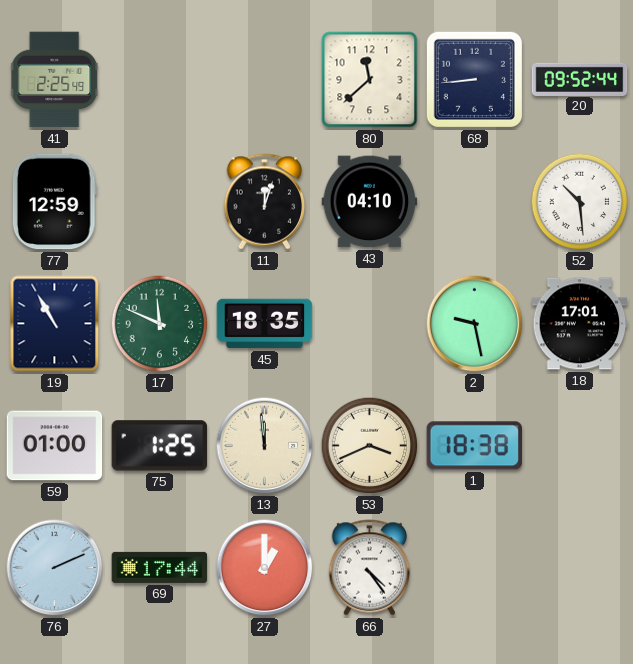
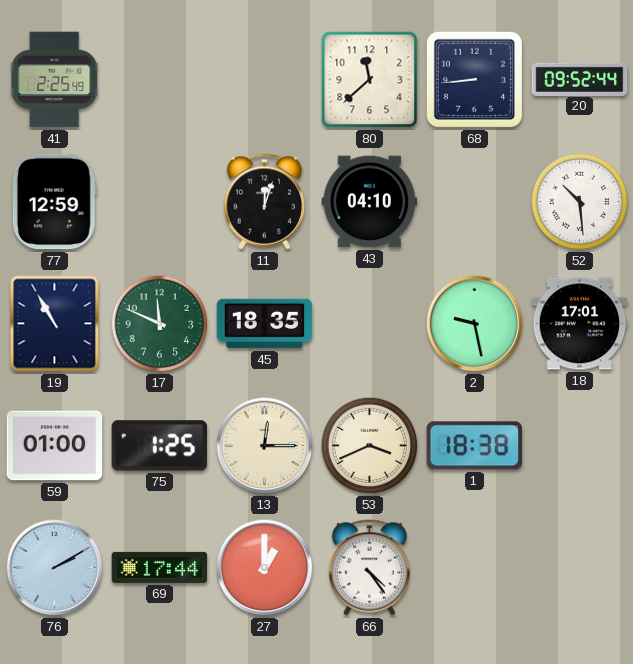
13: 11:59 -> 12:15 (265, 446)
76: 2:11 -> 2:10 (55, 568)
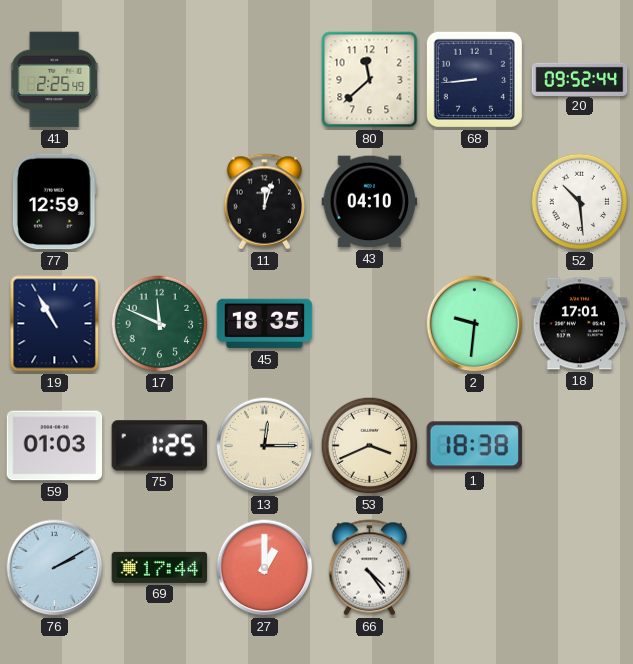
2: 9:28 -> 9:31 (475, 324)
59: 01:00 -> 01:03 (55, 446)
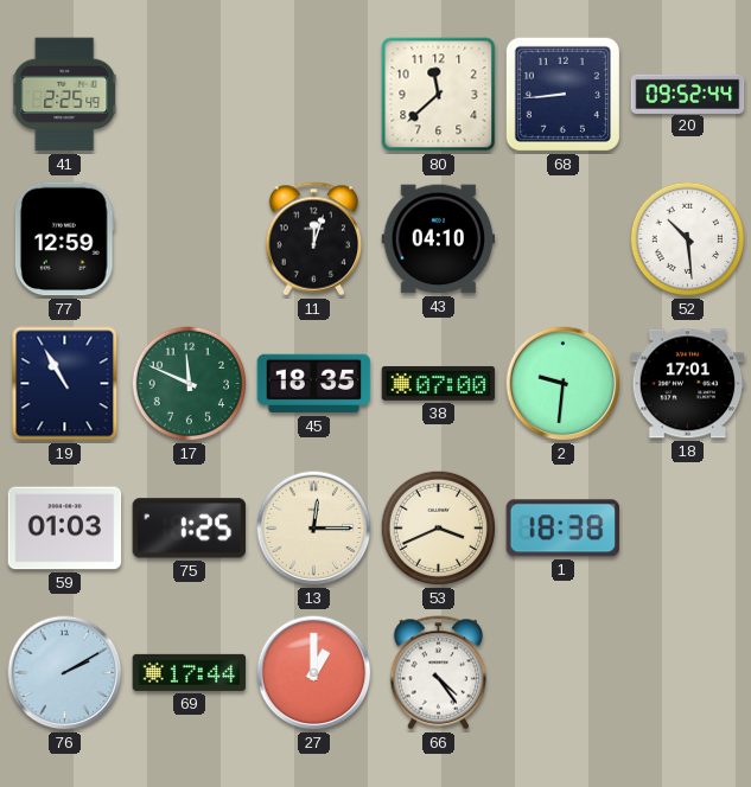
38: none -> 07:00 (439, 384)
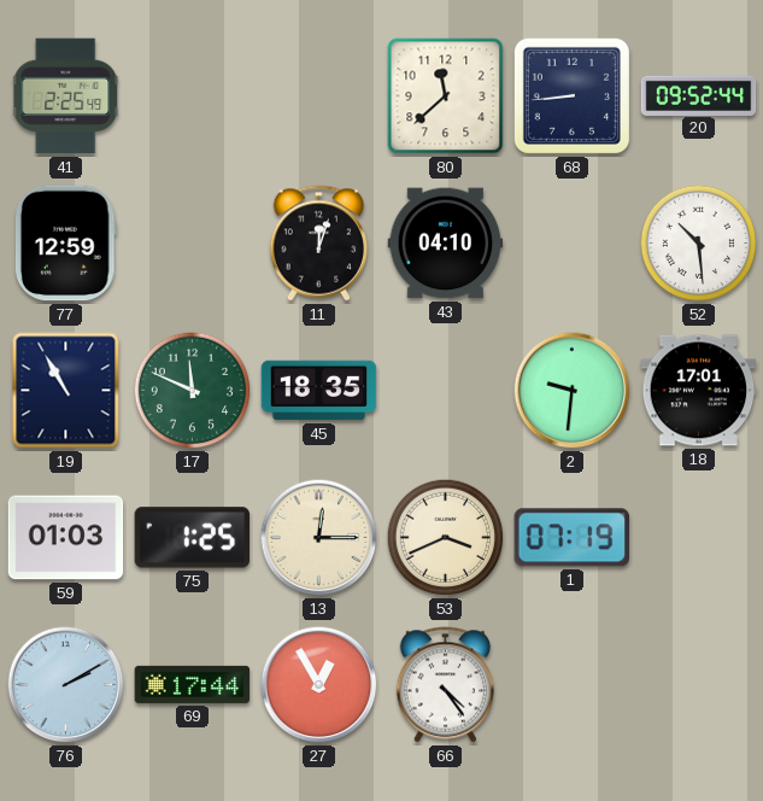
38: 07:00 -> none (439, 384)
1: 18:38 -> 07:19 (571, 538)
27: 1:00 -> 12:55 (319, 685)
